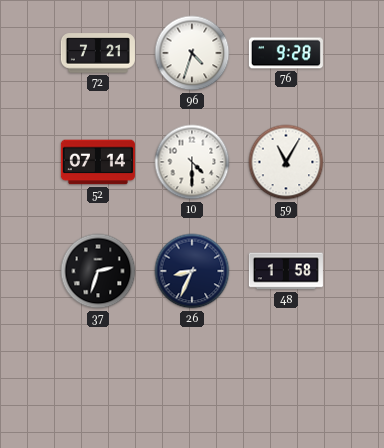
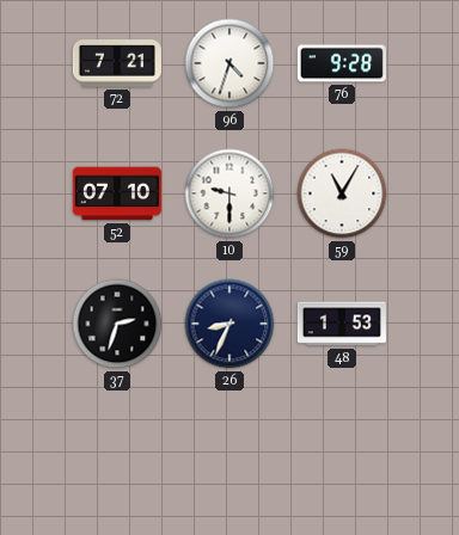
52: 07:14 -> 07:10 (117, 193)
10: 4:30 -> 9:30 (229, 193)
48: 1:58 -> 1:53 (342, 324)
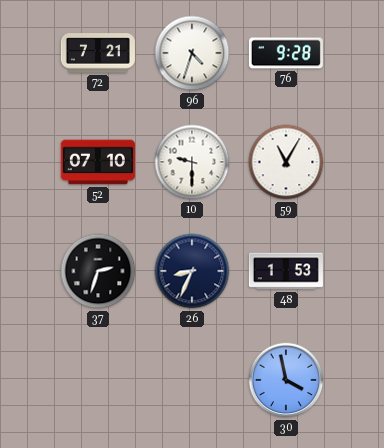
30: none -> 3:58 (286, 380)
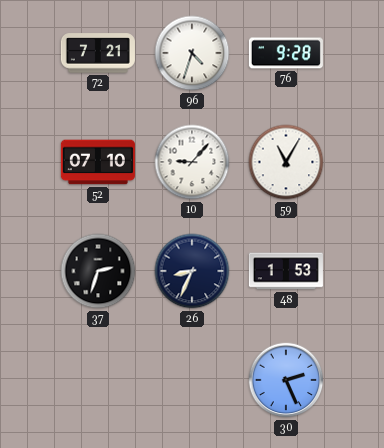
10: 9:30 -> 9:07 (192, 162)
30: 3:58 -> 2:26 (286, 380)
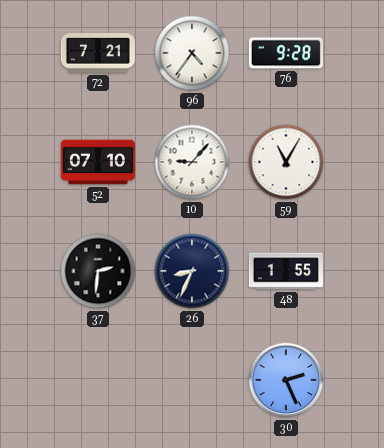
96: 4:33 -> 4:36 (192, 53)
37: 2:33 -> 2:31 (98, 271)
48: 1:53 -> 1:55 (286, 271)
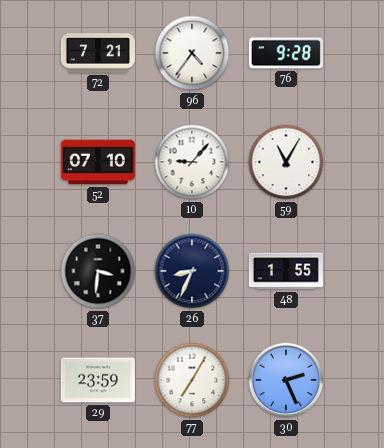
37: 2:31 -> 3:31 (98, 271)
29: none -> 23:59 (98, 380)
77: none -> 7:05 (192, 380)
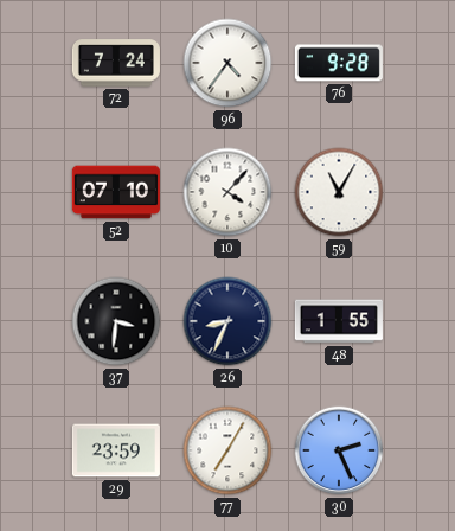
72: 7:21 -> 7:24 (116, 63)
10: 9:07 -> 4:07 (227, 192)
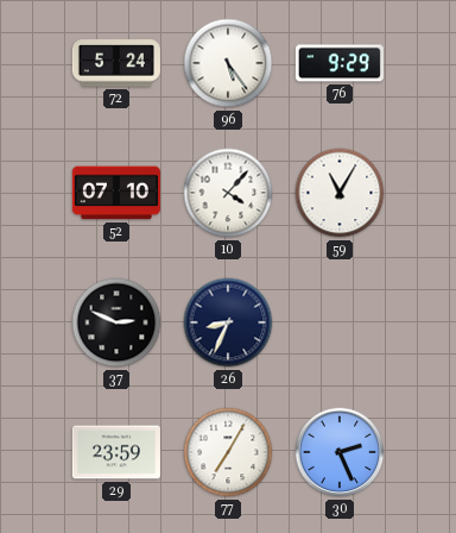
72: 7:24 -> 5:24 (116, 63)
96: 4:36 -> 5:24 (228, 63)
76: 9:28 -> 9:29 (340, 63)
37: 3:31 -> 2:49 (116, 322)
48: 1:55 -> none (339, 321)
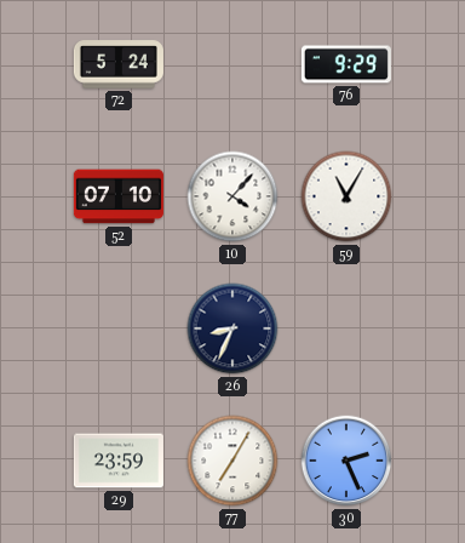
96: 5:24 -> none (228, 63)
37: 2:49 -> none (116, 322)
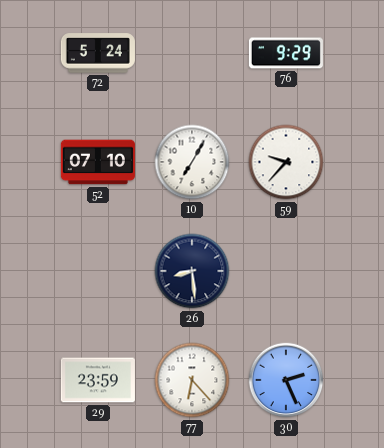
10: 4:07 -> 7:05 (192, 162)
59: 11:05 -> 9:37 (286, 162)
26: 8:34 -> 8:29 (192, 271)
77: 7:05 -> 6:23 (192, 380)
